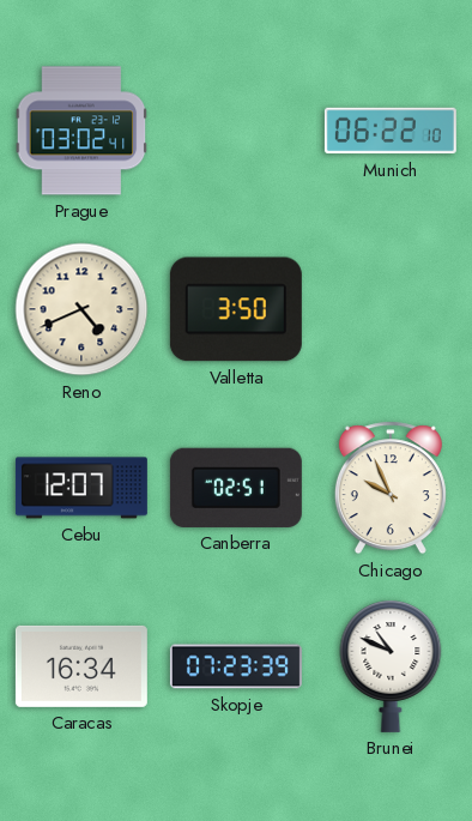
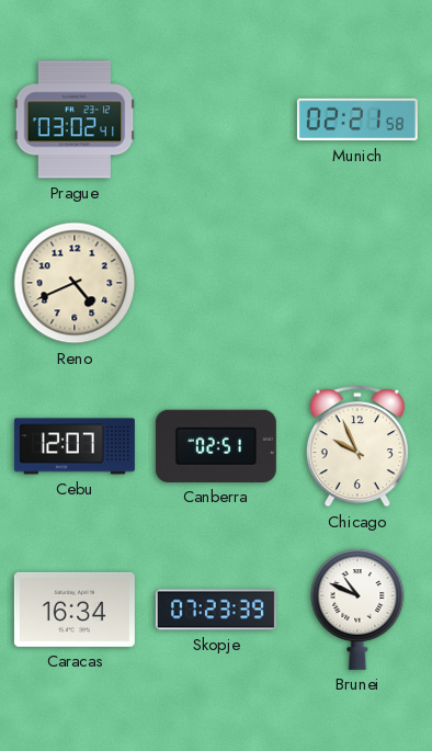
Munich: 06:22 -> 02:21 (357, 120)
Valletta: 3:50 -> none (236, 309)
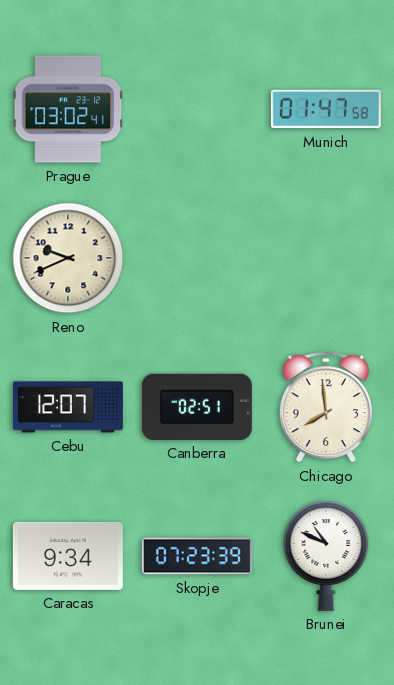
Munich: 02:21 -> 01:47 (326, 109)
Reno: 4:41 -> 9:41 (68, 258)
Chicago: 9:56 -> 7:59 (326, 407)
Caracas: 16:34 -> 9:34 (68, 556)
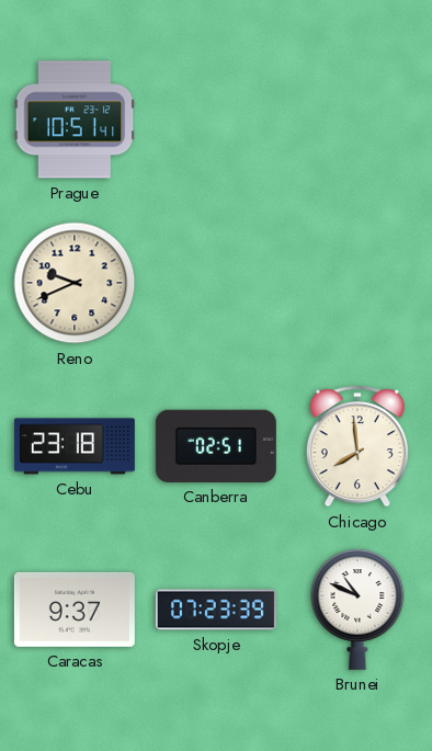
Prague: 03:02 -> 10:51 (75, 120)
Munich: 01:47 -> none (326, 109)
Cebu: 12:07 -> 23:18 (75, 446)
Caracas: 9:34 -> 9:37 (75, 610)
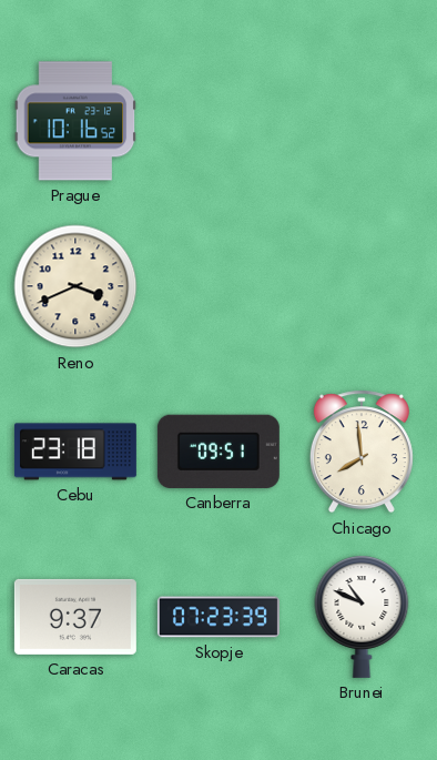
Prague: 10:51 -> 10:16 (75, 121)
Reno: 9:41 -> 3:41 (75, 286)
Canberra: 02:51 -> 09:51 (218, 452)
